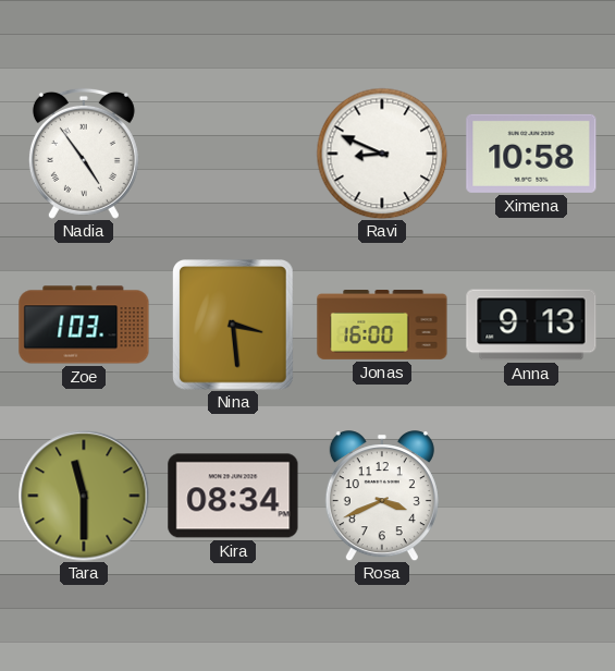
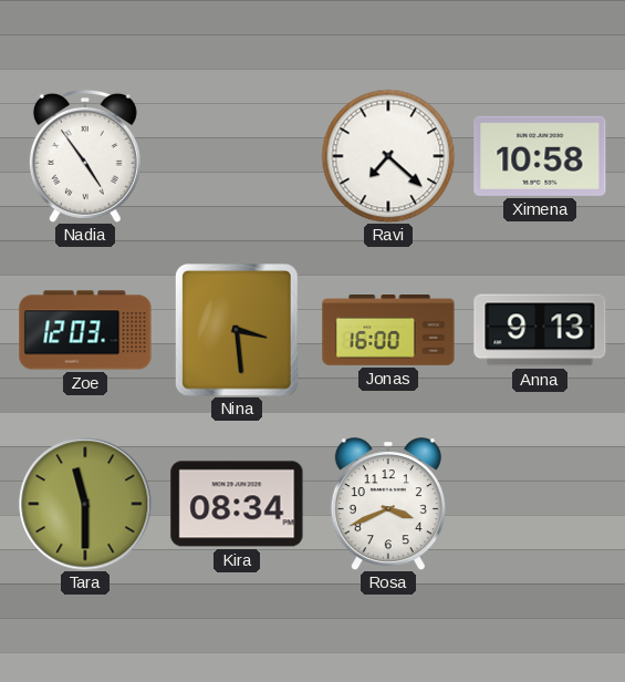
Ravi: 8:49 -> 7:22 (388, 156)
Zoe: 1:03 -> 12:03 (85, 330)
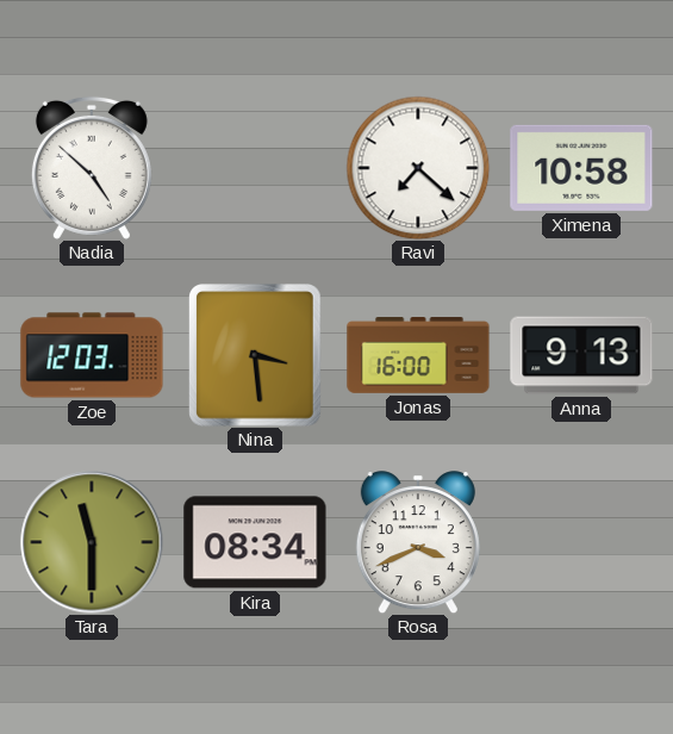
Nadia: 4:54 -> 4:52 (92, 168)
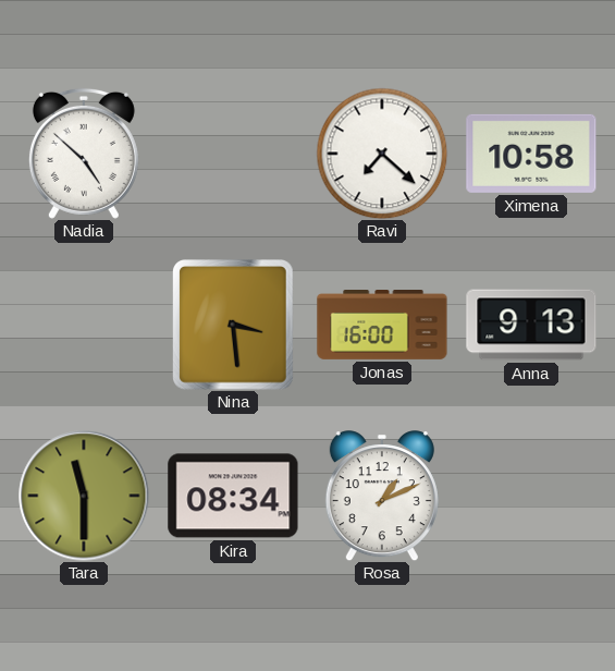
Zoe: 12:03 -> none (92, 355)
Rosa: 3:41 -> 1:11 (382, 496)
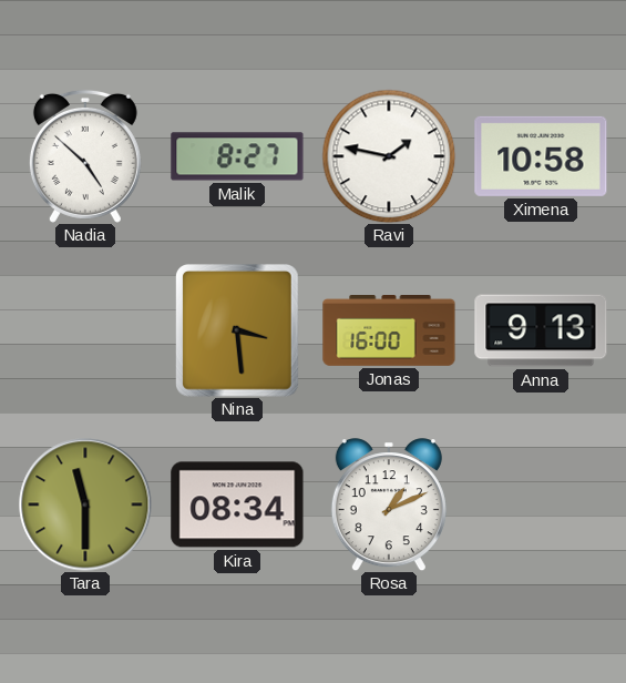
Malik: none -> 8:27 (237, 156)
Ravi: 7:22 -> 1:47 (389, 156)
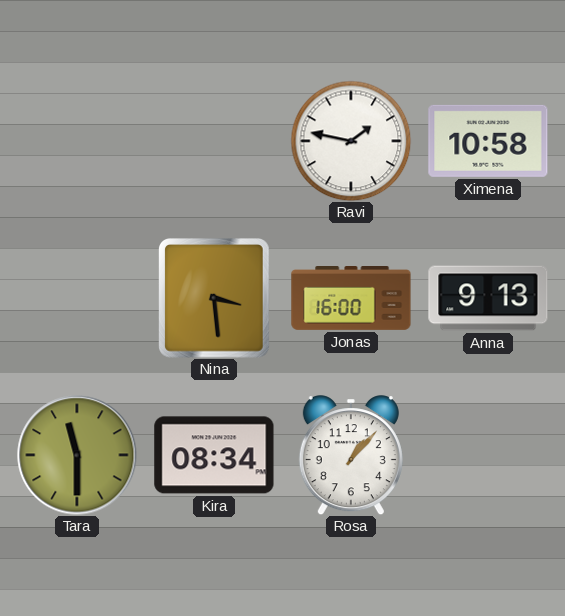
Nadia: 4:52 -> none (85, 156)
Malik: 8:27 -> none (237, 156)
Rosa: 1:11 -> 1:07 (351, 455)
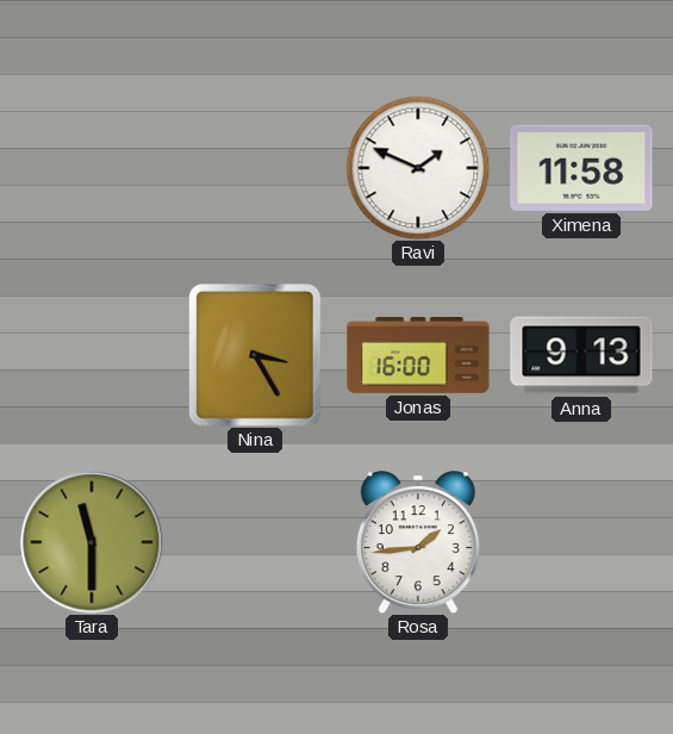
Ravi: 1:47 -> 1:49 (418, 168)
Ximena: 10:58 -> 11:58 (581, 168)
Nina: 3:29 -> 3:25 (256, 356)
Kira: 08:34 -> none (214, 455)
Rosa: 1:07 -> 1:44 (418, 542)
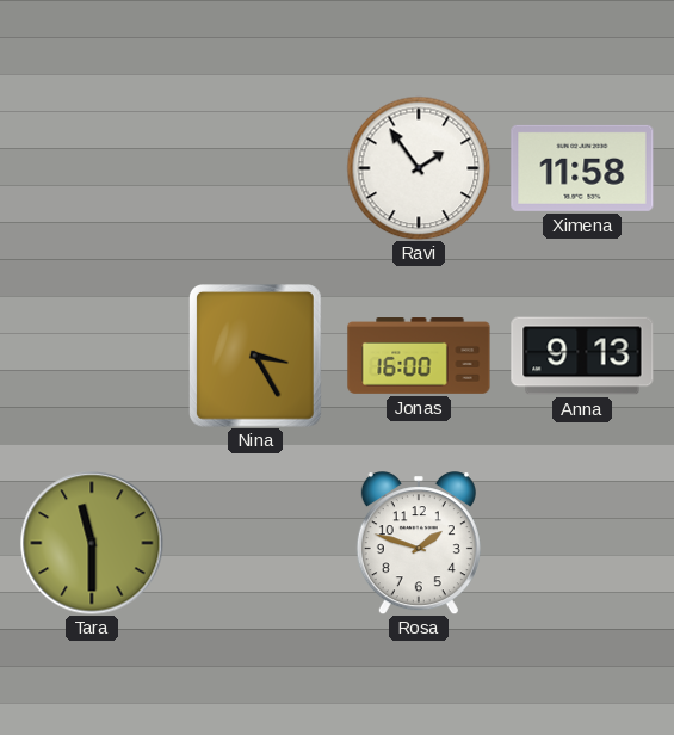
Ravi: 1:49 -> 1:54 (419, 168)
Rosa: 1:44 -> 1:48 (419, 543)
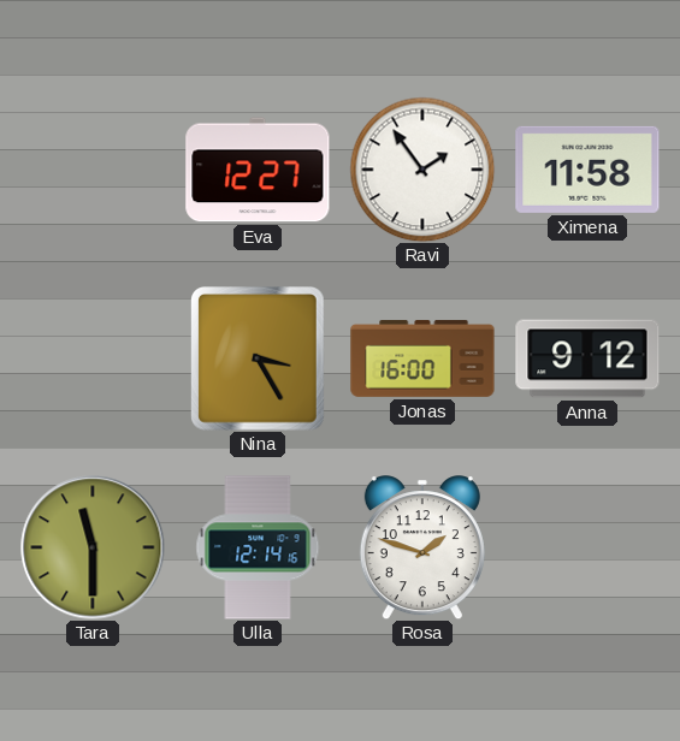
Eva: none -> 12:27 (258, 170)
Anna: 9:13 -> 9:12 (587, 358)
Ulla: none -> 12:14 (258, 547)
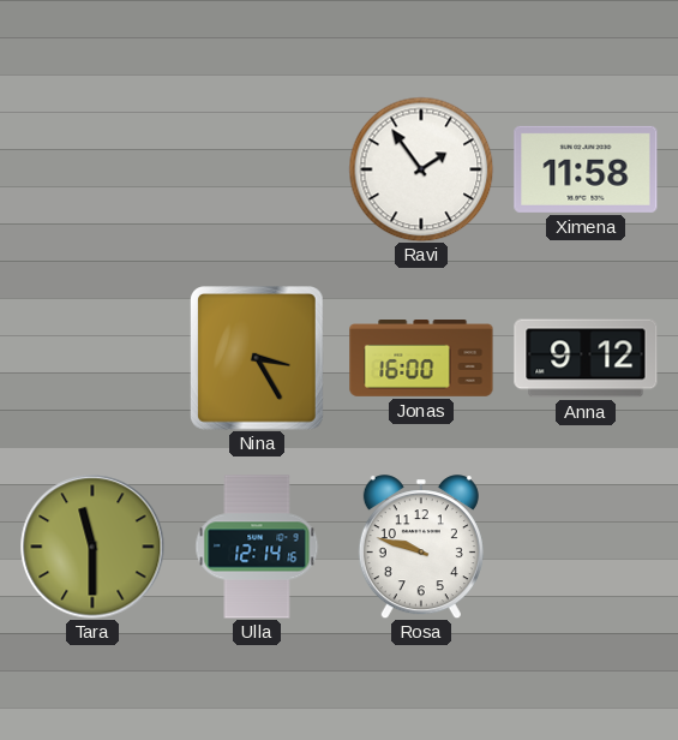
Eva: 12:27 -> none (258, 170)
Rosa: 1:48 -> 9:48 (421, 547)
